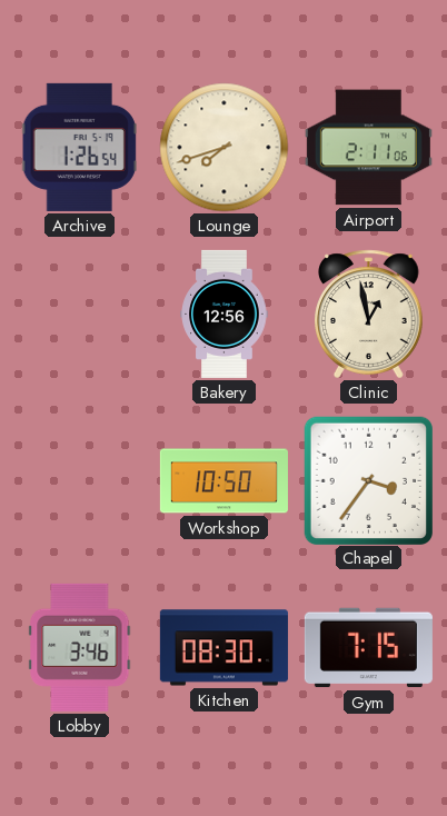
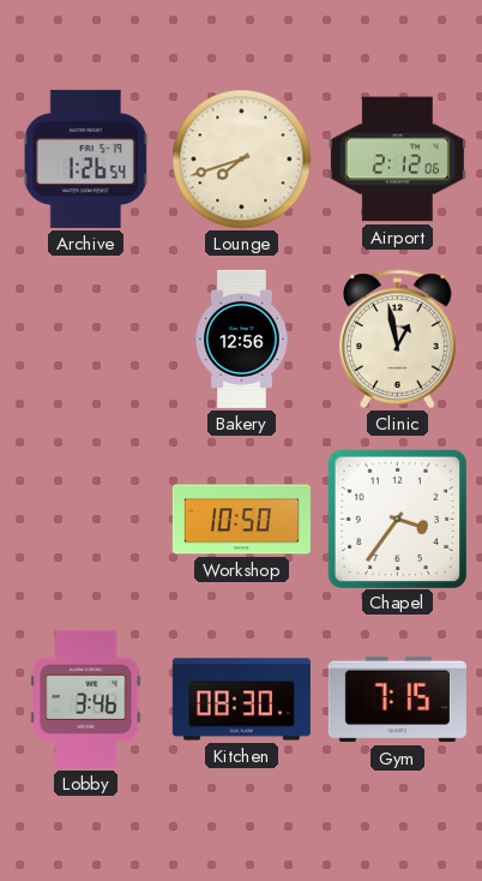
Airport: 2:11 -> 2:12 (397, 160)
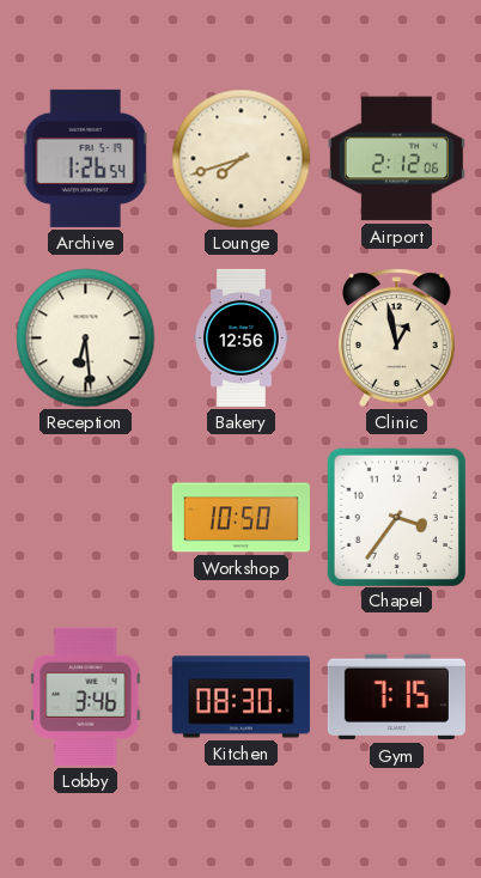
Reception: none -> 6:29 (86, 339)
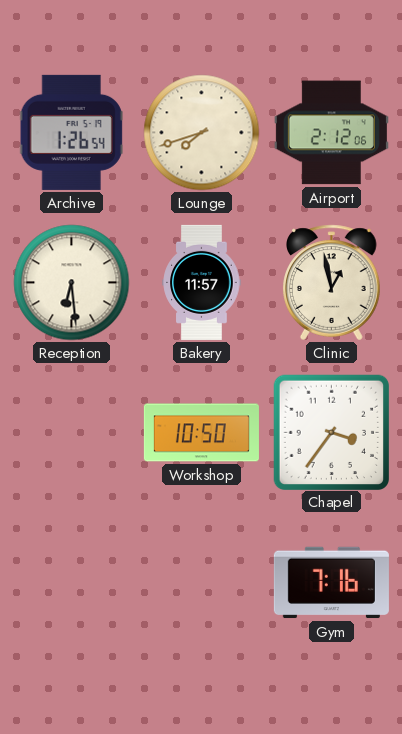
Bakery: 12:56 -> 11:57 (202, 282)
Lobby: 3:46 -> none (86, 696)
Kitchen: 08:30 -> none (240, 697)
Gym: 7:15 -> 7:16 (331, 583)
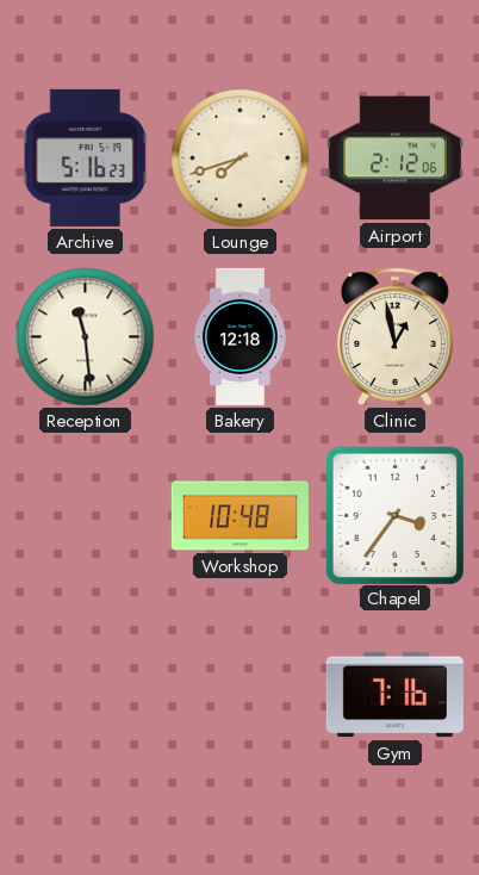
Archive: 1:26 -> 5:16 (85, 157)
Reception: 6:29 -> 11:29 (86, 337)
Bakery: 11:57 -> 12:18 (241, 336)
Workshop: 10:50 -> 10:48 (240, 516)
